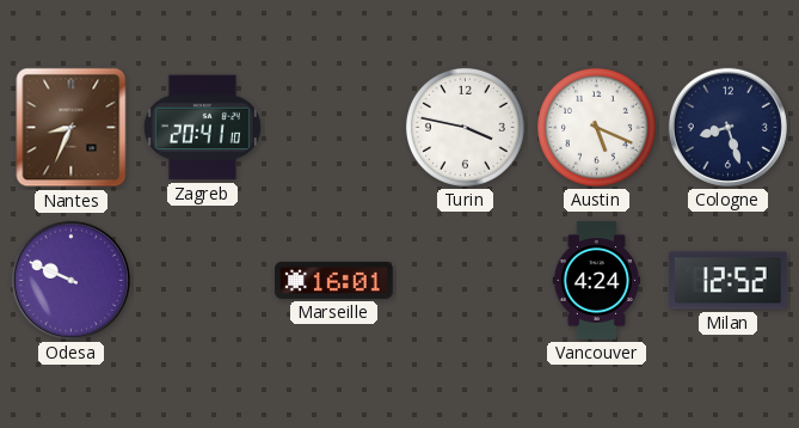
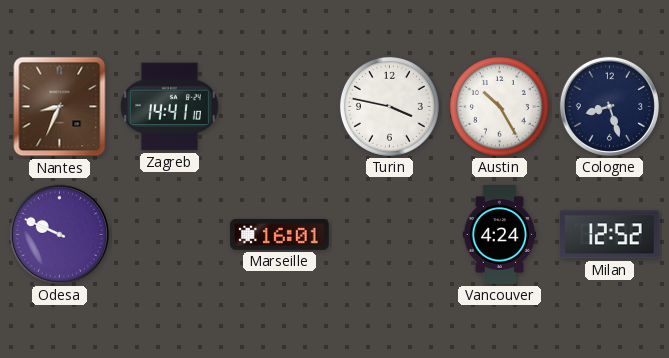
Zagreb: 20:41 -> 14:41 (169, 107)
Austin: 5:19 -> 10:25 (499, 106)
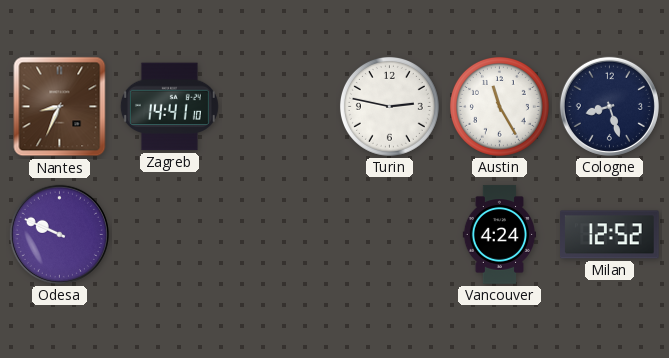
Turin: 3:47 -> 2:47 (389, 106)
Austin: 10:25 -> 11:25 (499, 106)
Marseille: 16:01 -> none (280, 234)
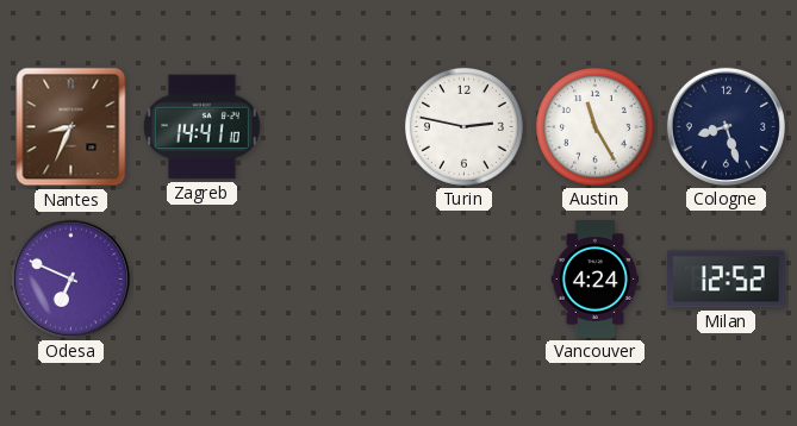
Odesa: 9:49 -> 6:49 (70, 278)
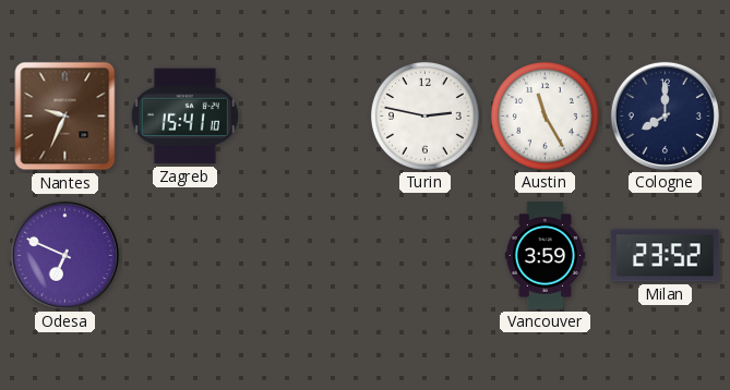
Nantes: 8:34 -> 9:34 (65, 117)
Zagreb: 14:41 -> 15:41 (184, 117)
Cologne: 8:27 -> 8:00 (665, 115)
Vancouver: 4:24 -> 3:59 (546, 256)
Milan: 12:52 -> 23:52 (666, 256)
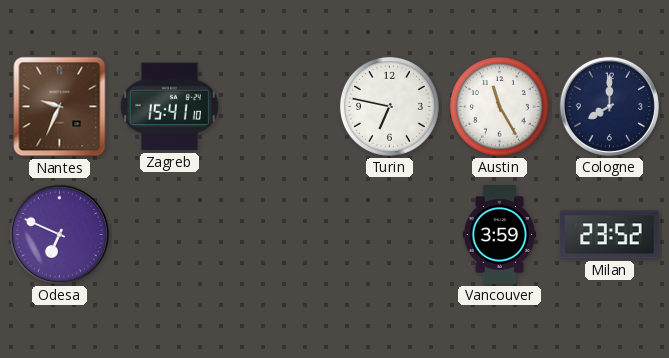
Turin: 2:47 -> 6:47 (389, 106)
